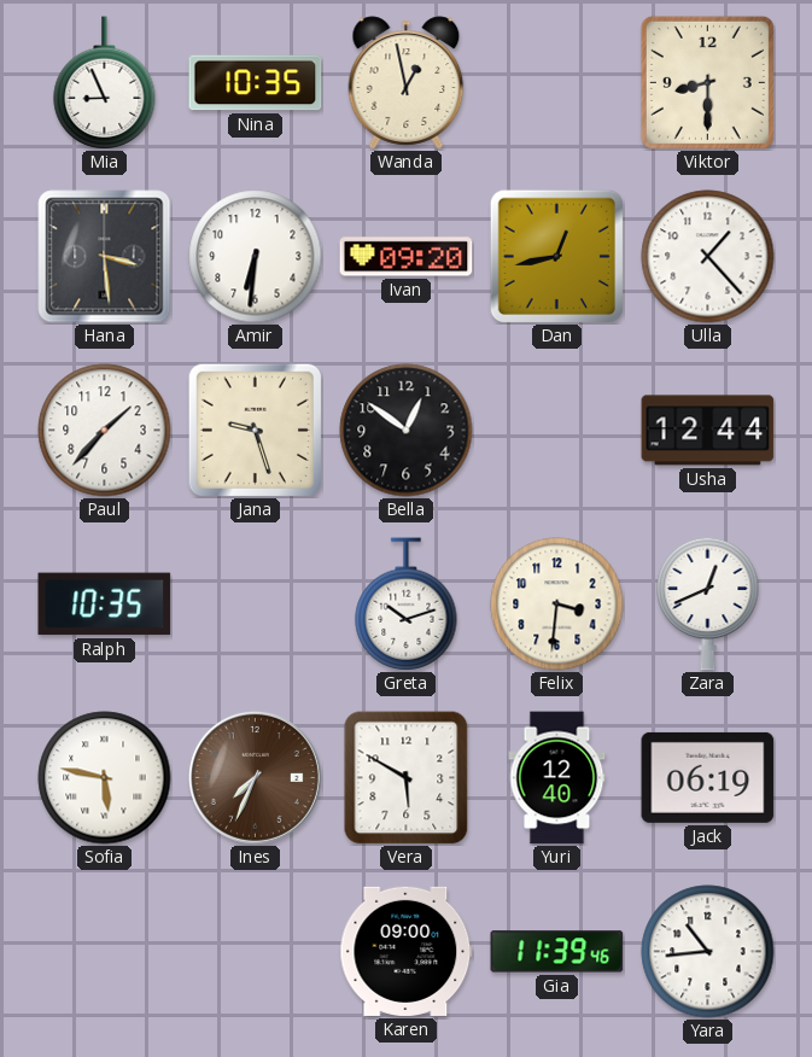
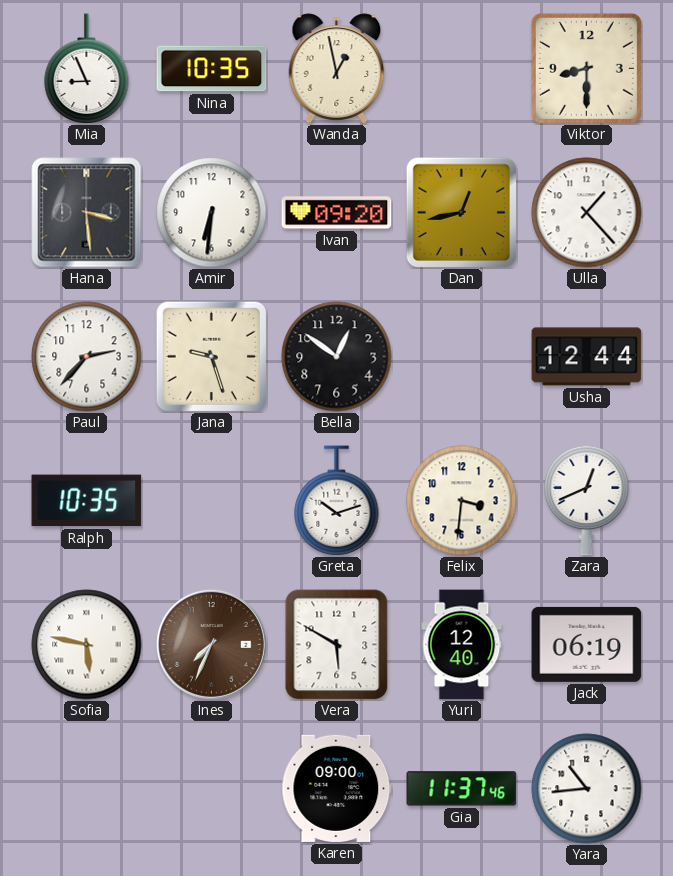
Paul: 1:37 -> 2:37 (87, 357)
Gia: 11:39 -> 11:37 (462, 789)
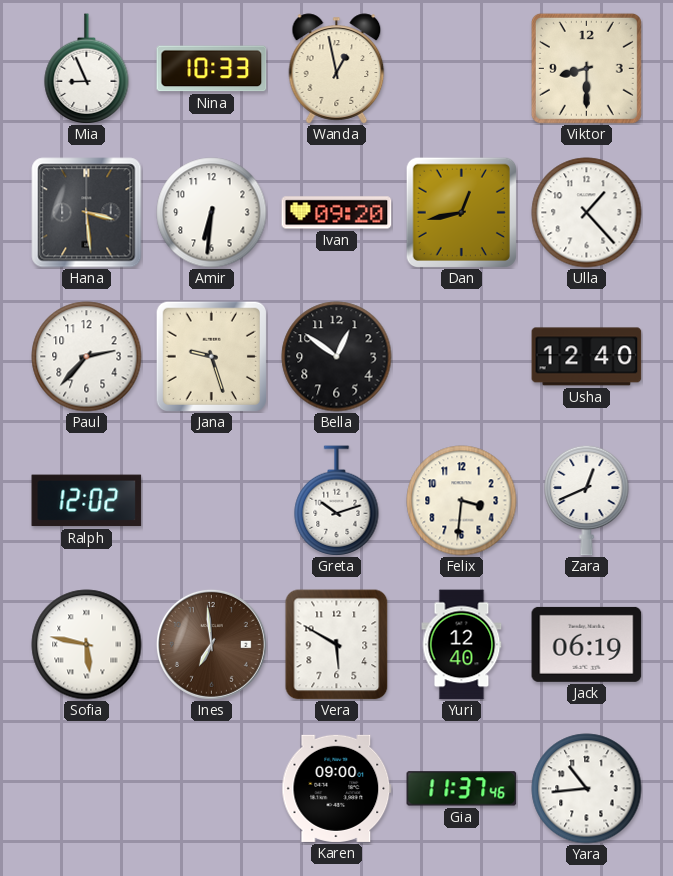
Nina: 10:35 -> 10:33 (212, 69)
Usha: 12:44 -> 12:40 (587, 357)
Ralph: 10:35 -> 12:02 (87, 501)
Ines: 7:34 -> 6:59 (211, 644)
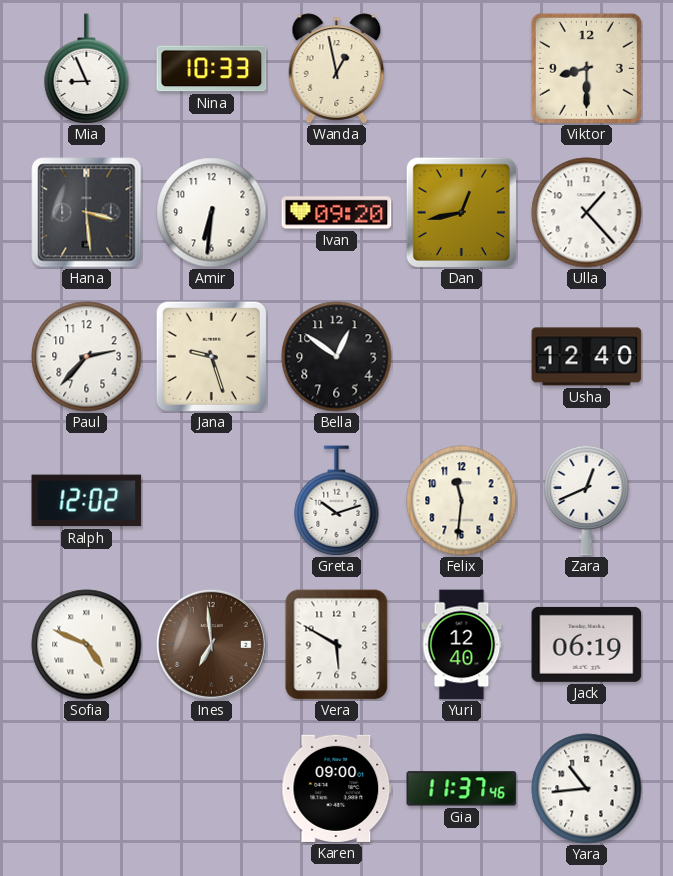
Felix: 3:31 -> 11:31 (462, 501)
Sofia: 5:47 -> 4:49 (87, 645)
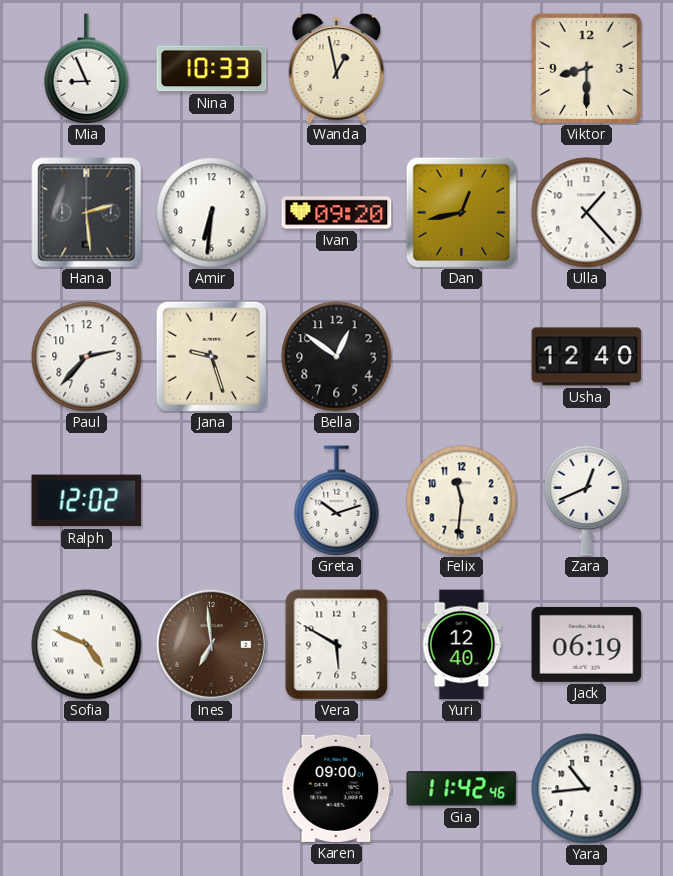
Hana: 3:29 -> 2:29 (87, 213)
Gia: 11:37 -> 11:42 (462, 789)
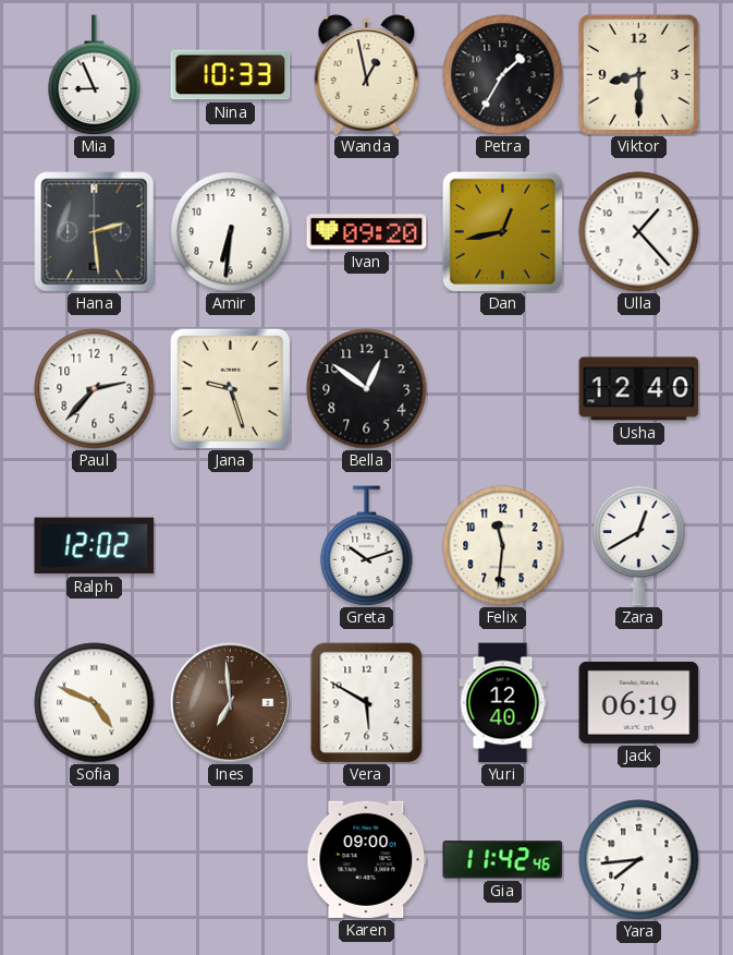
Petra: none -> 1:35 (503, 75)
Zara: 12:41 -> 12:40 (639, 545)
Yara: 10:44 -> 7:44 (639, 860)
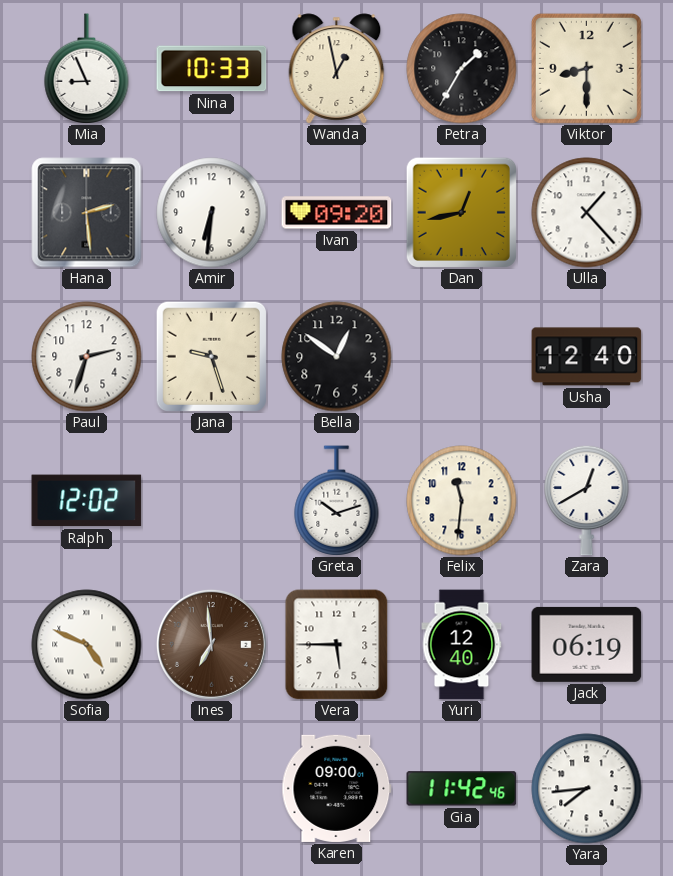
Paul: 2:37 -> 2:33 (87, 357)
Vera: 5:50 -> 5:45 (337, 645)
